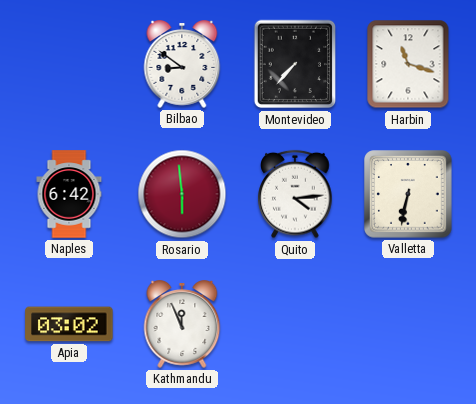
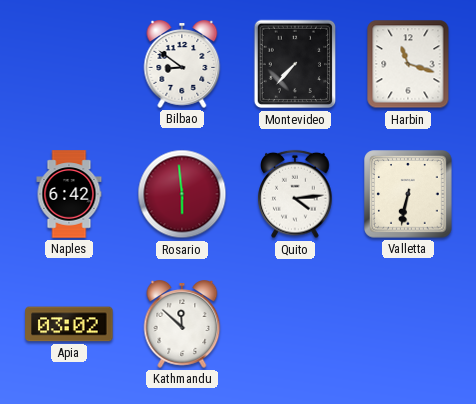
Kathmandu: 11:56 -> 11:52 (182, 324)
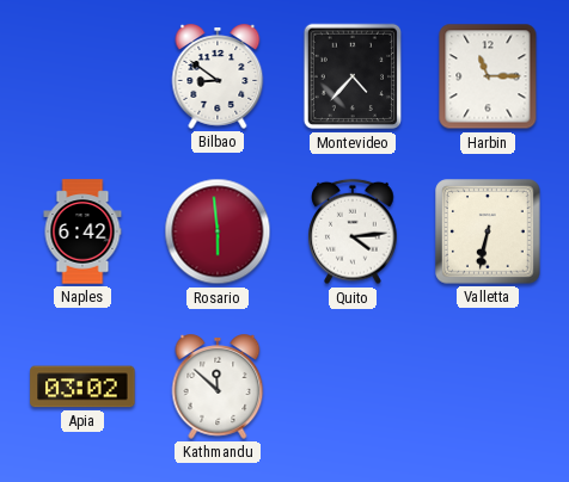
Montevideo: 7:37 -> 4:37 (353, 76)
Harbin: 11:18 -> 11:15 (488, 76)
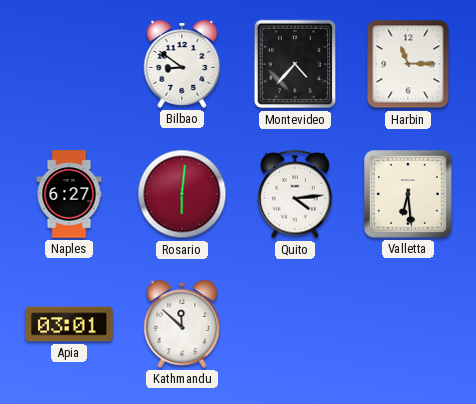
Naples: 6:42 -> 6:27 (69, 194)
Rosario: 5:59 -> 6:01 (182, 194)
Valletta: 6:32 -> 6:29 (408, 194)
Apia: 03:02 -> 03:01 (69, 324)
